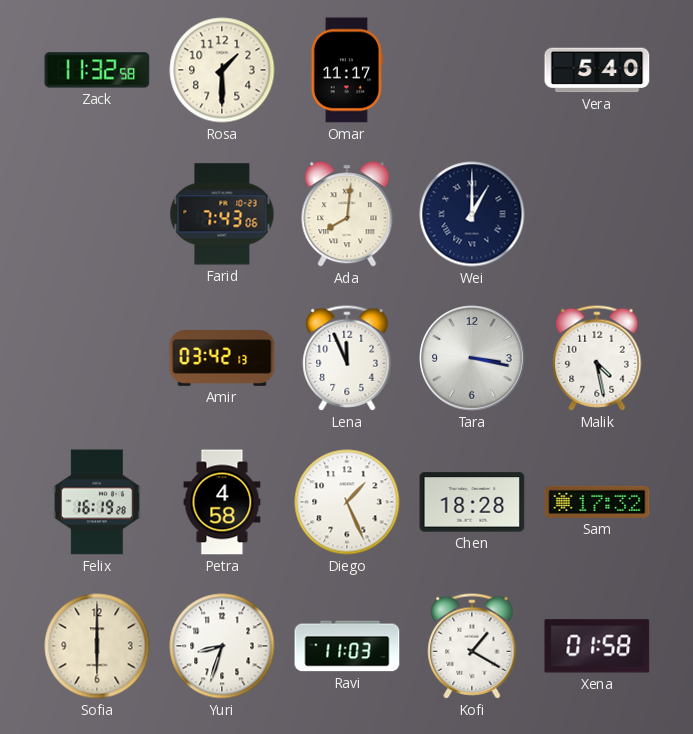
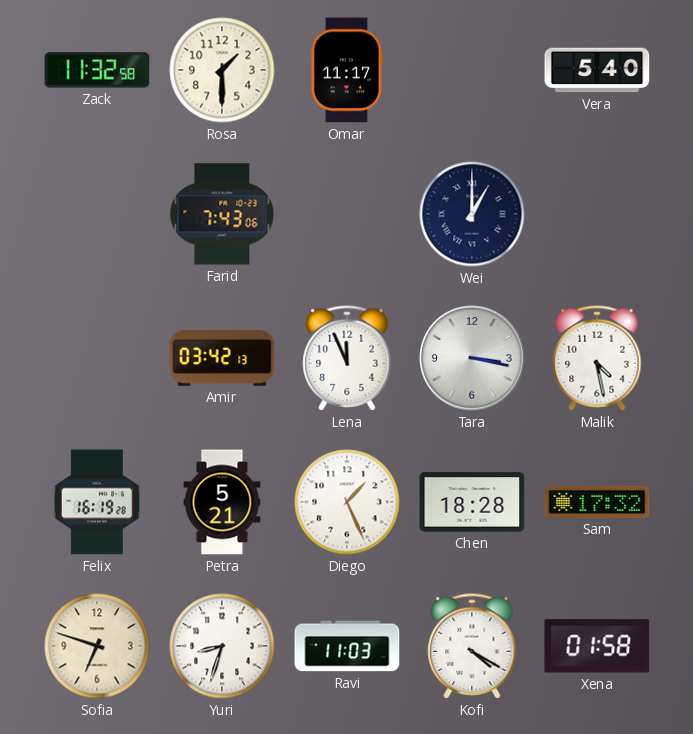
Ada: 8:01 -> none (347, 214)
Petra: 4:58 -> 5:21 (222, 502)
Sofia: 6:00 -> 6:48 (97, 646)
Kofi: 1:20 -> 4:20 (472, 646)
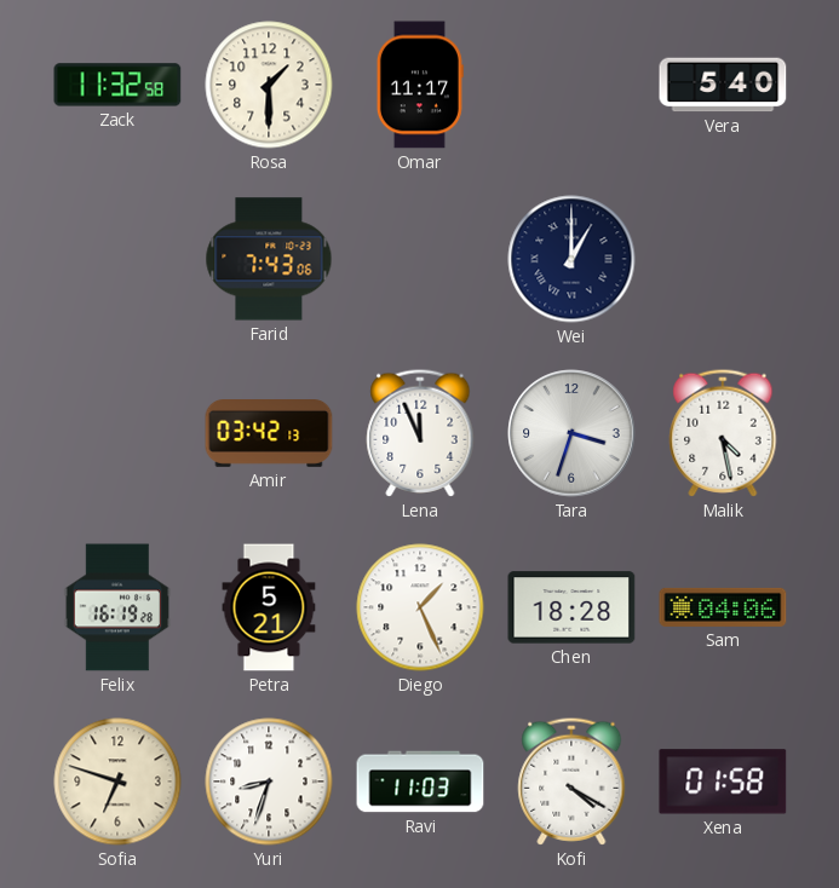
Tara: 3:17 -> 3:33 (571, 433)
Sam: 17:32 -> 04:06 (723, 607)
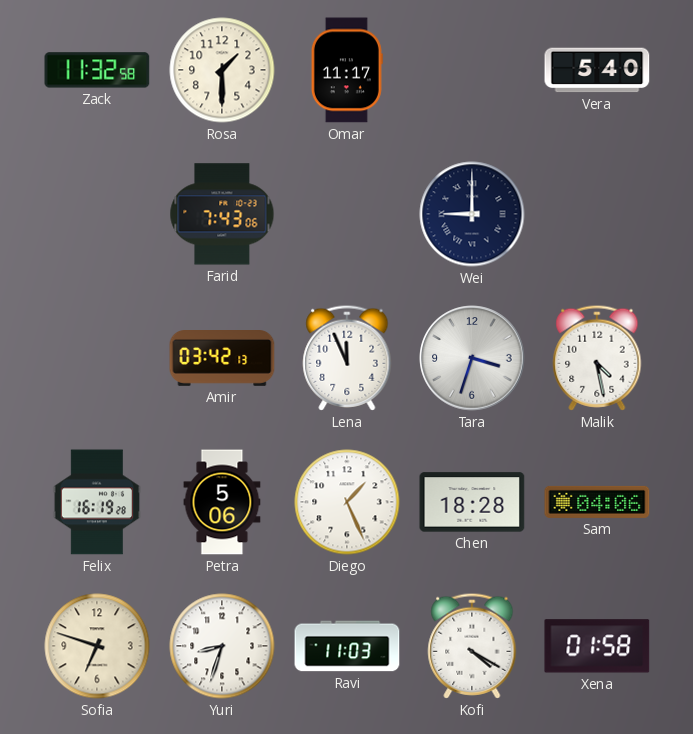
Wei: 1:00 -> 9:00 (472, 214)
Petra: 5:21 -> 5:06 (222, 502)
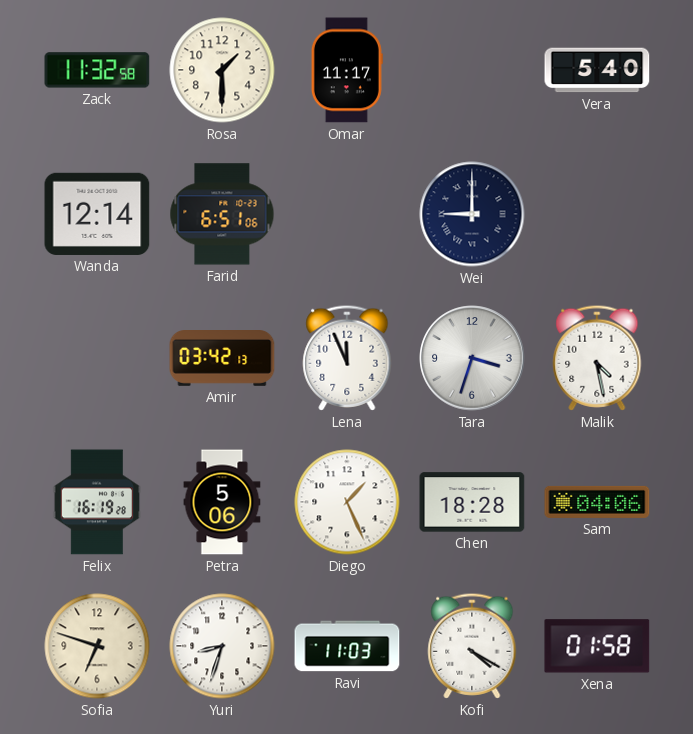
Wanda: none -> 12:14 (97, 214)
Farid: 7:43 -> 6:51 (222, 214)
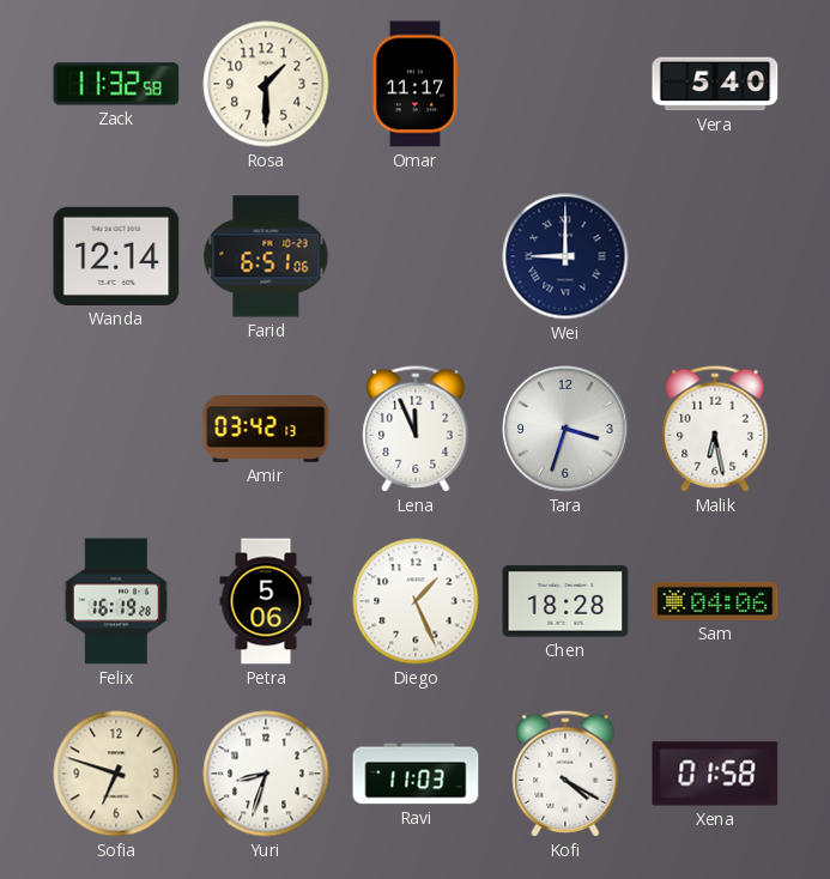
Malik: 4:28 -> 6:28 (715, 429)
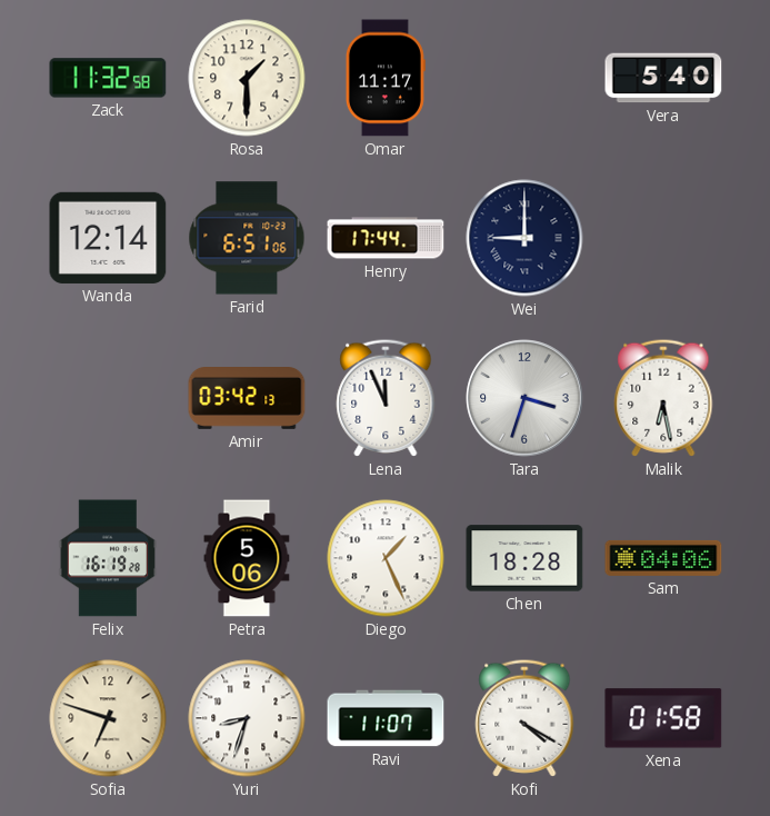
Henry: none -> 17:44 (386, 238)
Ravi: 11:03 -> 11:07 (386, 718)
